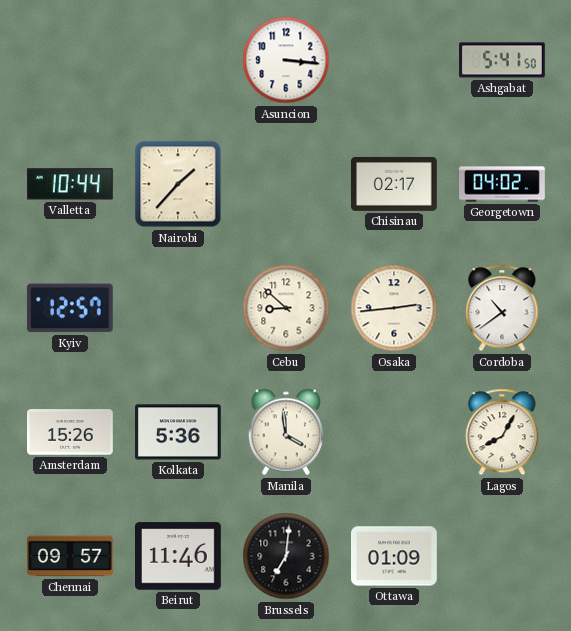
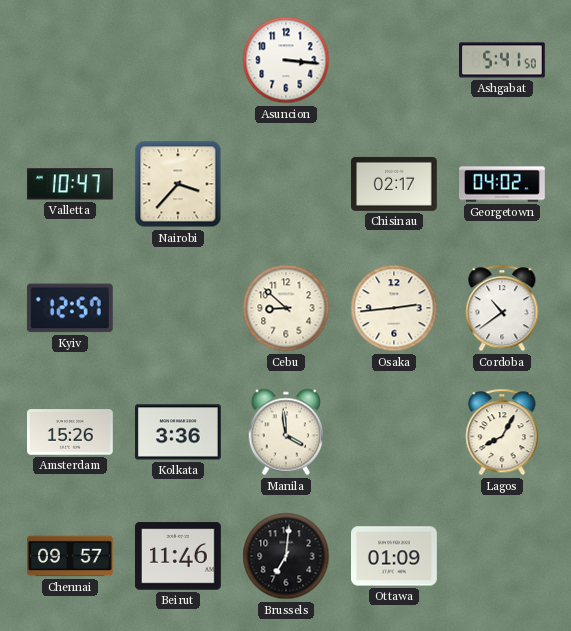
Valletta: 10:44 -> 10:47 (70, 184)
Nairobi: 1:37 -> 3:37 (178, 184)
Kolkata: 5:36 -> 3:36 (179, 432)
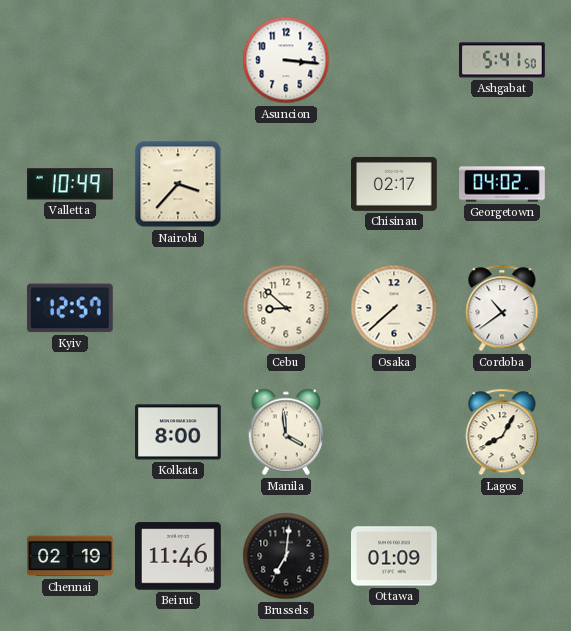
Valletta: 10:47 -> 10:49 (70, 184)
Osaka: 2:44 -> 7:38 (394, 308)
Amsterdam: 15:26 -> none (71, 432)
Kolkata: 3:36 -> 8:00 (179, 432)
Chennai: 09:57 -> 02:19 (70, 556)
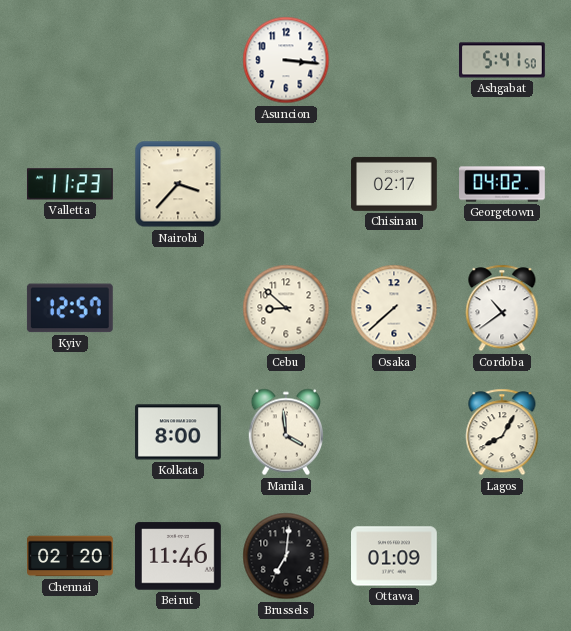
Valletta: 10:49 -> 11:23 (70, 184)
Chennai: 02:19 -> 02:20 (70, 556)
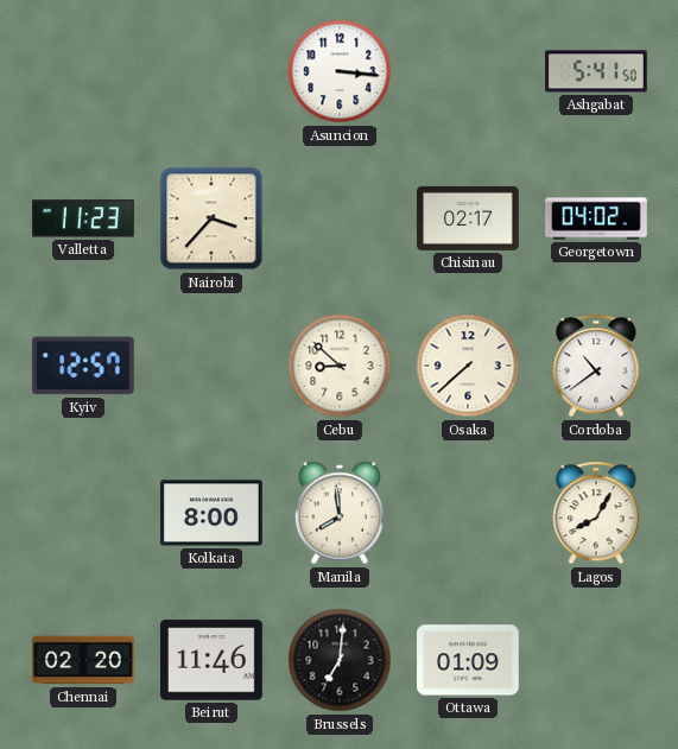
Manila: 3:59 -> 7:59 (338, 513)
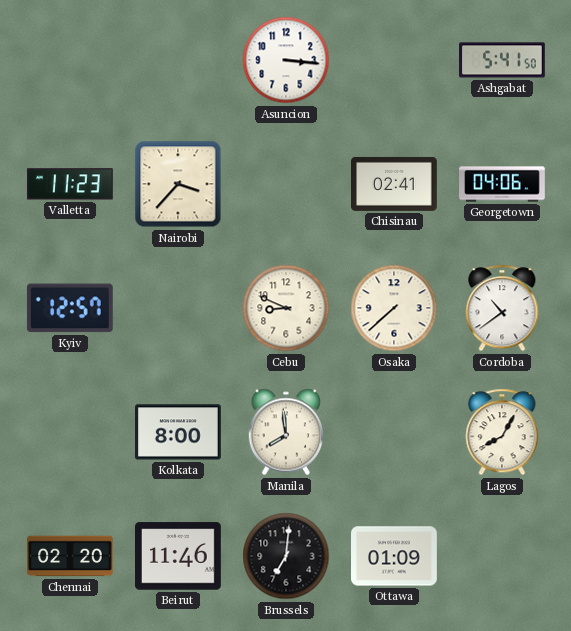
Chisinau: 02:17 -> 02:41 (395, 184)
Georgetown: 04:02 -> 04:06 (502, 184)
Cebu: 8:52 -> 8:49 (286, 308)
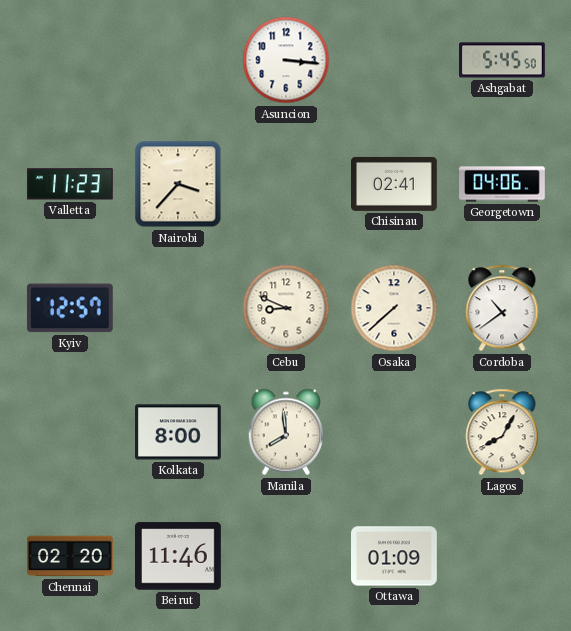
Ashgabat: 5:41 -> 5:45 (503, 60)
Brussels: 7:01 -> none (286, 556)
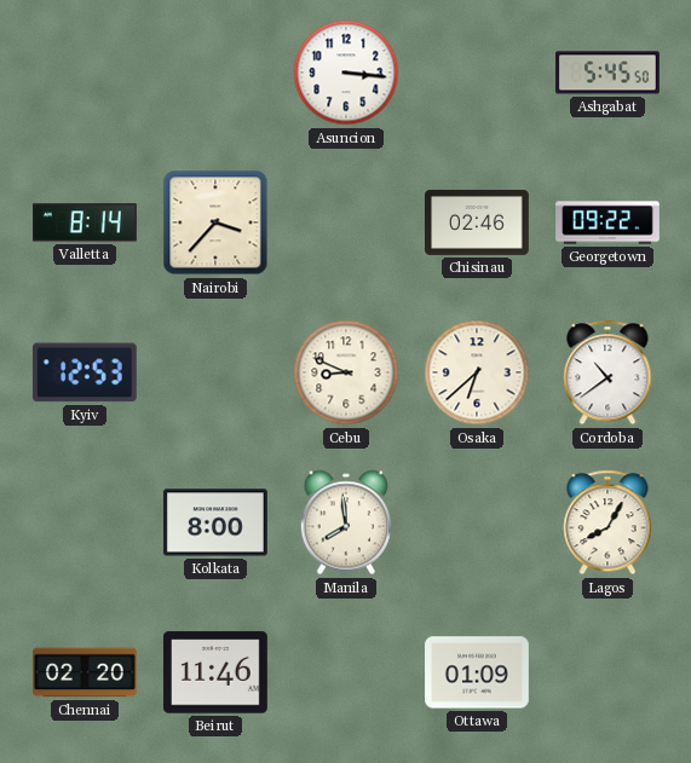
Valletta: 11:23 -> 8:14 (85, 222)
Chisinau: 02:41 -> 02:46 (478, 222)
Georgetown: 04:06 -> 09:22 (607, 222)
Kyiv: 12:57 -> 12:53 (85, 372)
Osaka: 7:38 -> 6:38 (477, 372)
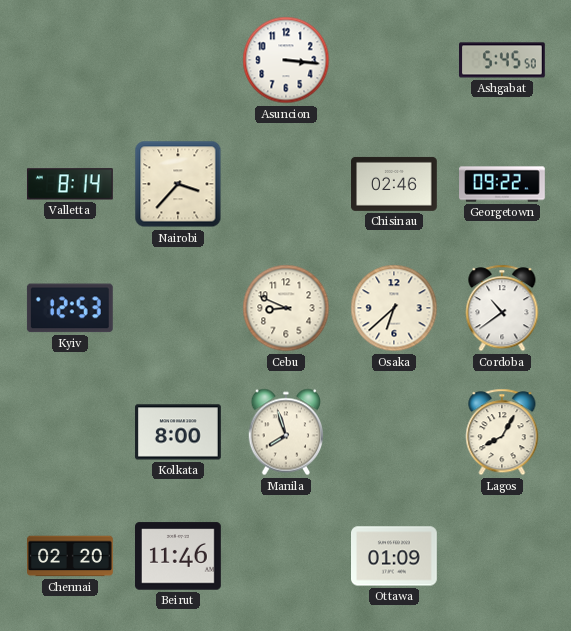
Manila: 7:59 -> 7:57 (285, 432)
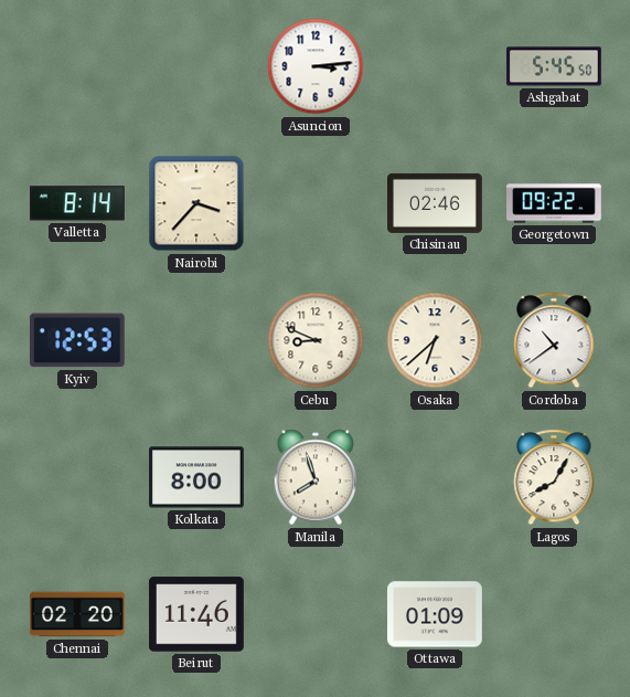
Asuncion: 3:16 -> 3:14 (316, 66)
